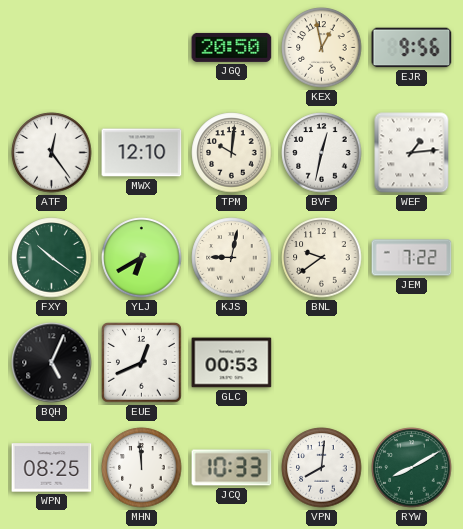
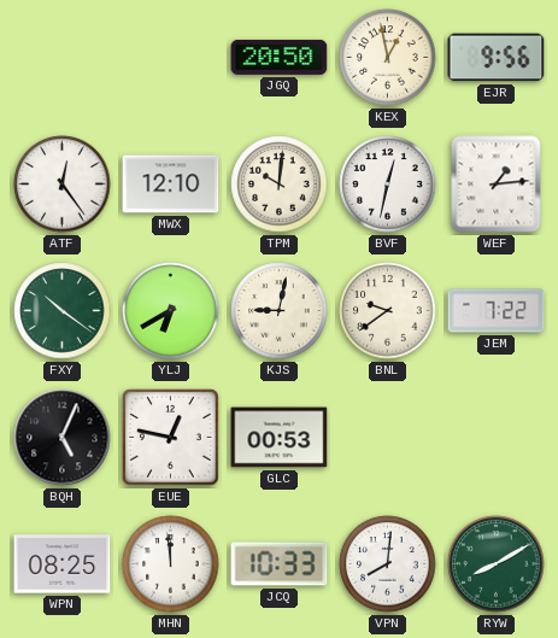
EUE: 12:41 -> 12:47 (171, 438)
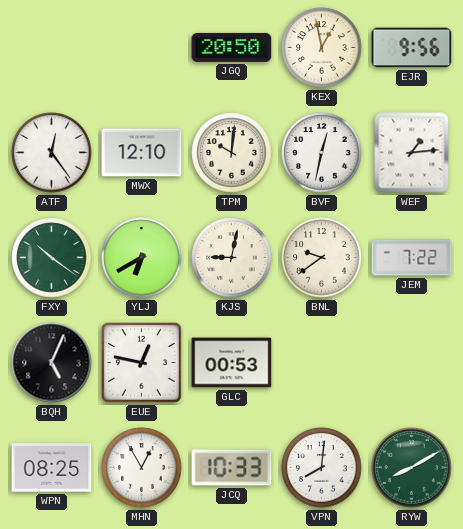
MHN: 11:59 -> 12:55 (142, 468)
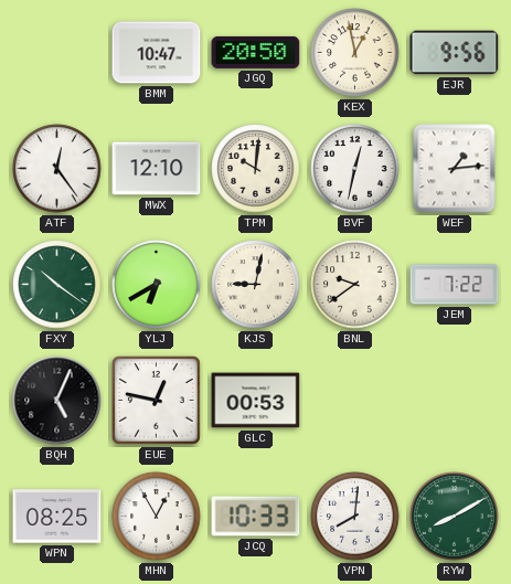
BMM: none -> 10:47 (157, 53)
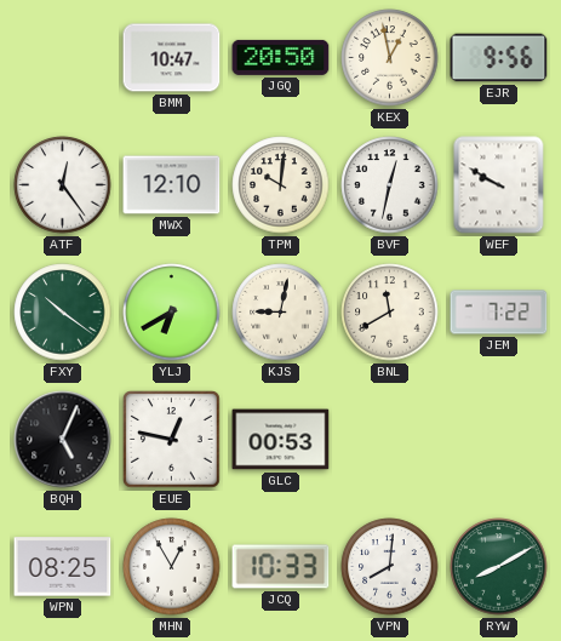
WEF: 1:14 -> 9:50 (499, 185)
BNL: 9:39 -> 11:40 (390, 313)
